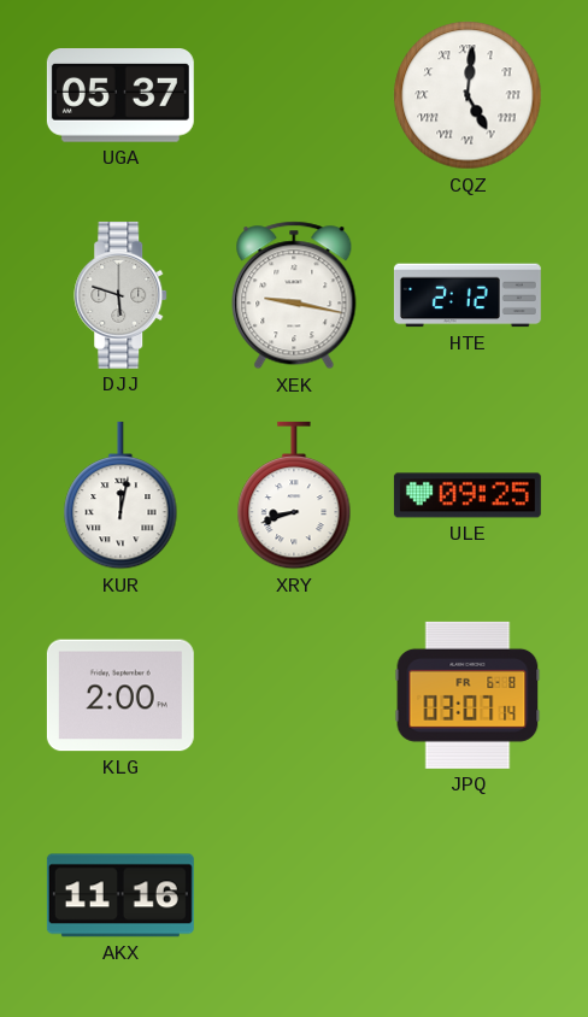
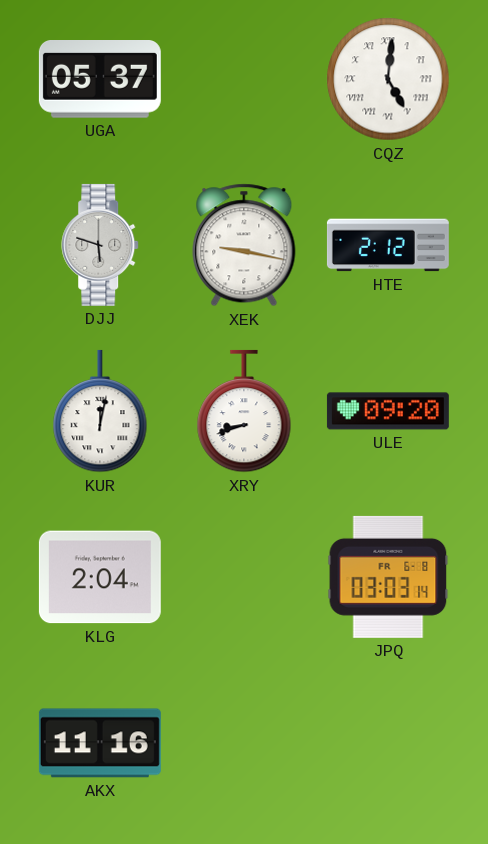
ULE: 09:25 -> 09:20 (388, 411)
KLG: 2:00 -> 2:04 (100, 577)
JPQ: 03:07 -> 03:03 (388, 577)
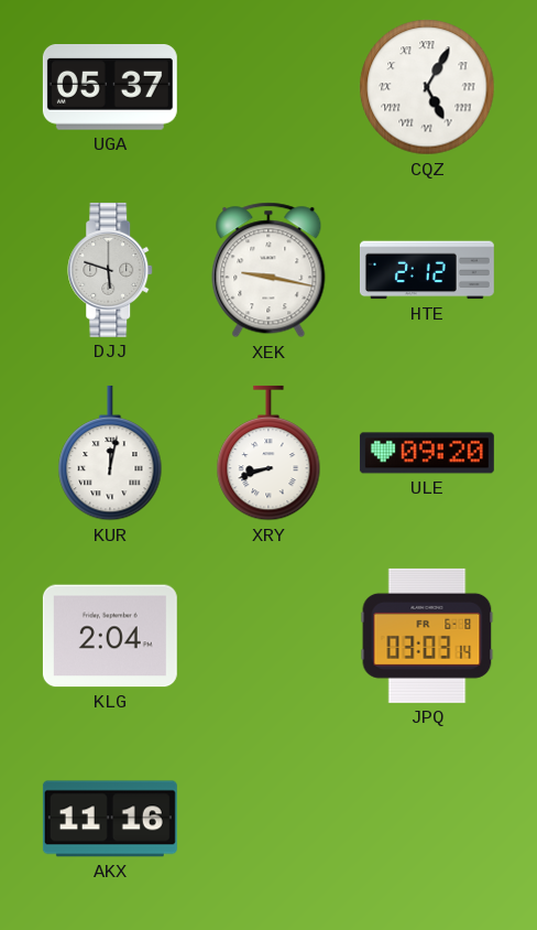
CQZ: 5:01 -> 5:05 (427, 87)
